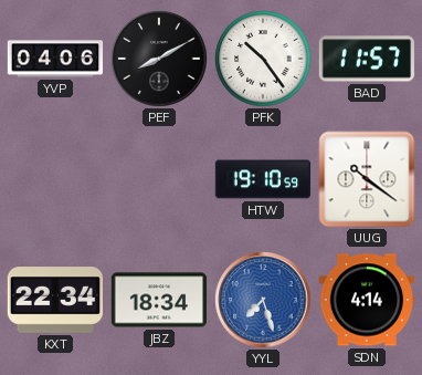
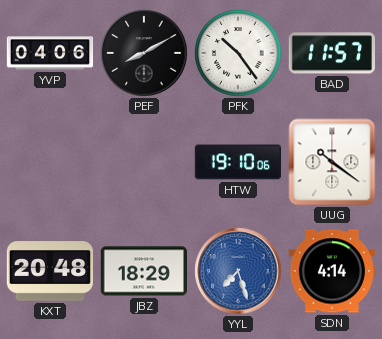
HTW: 19:10:59 -> 19:10:06 (238, 162)
KXT: 22:34 -> 20:48 (50, 271)
JBZ: 18:34 -> 18:29 (143, 271)
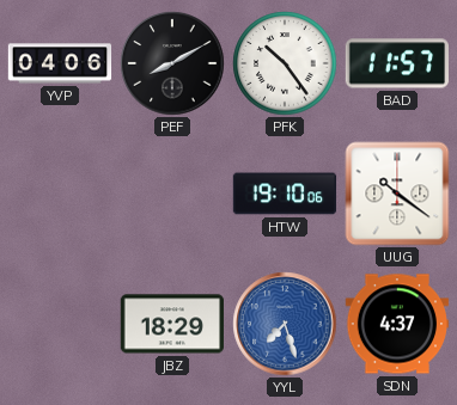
KXT: 20:48 -> none (50, 271)
SDN: 4:14 -> 4:37 (396, 324)
